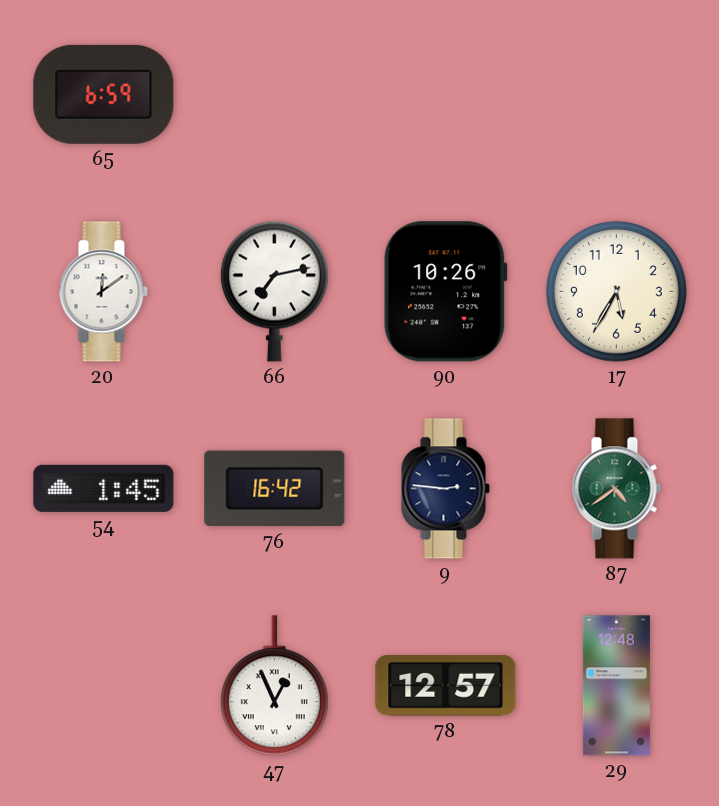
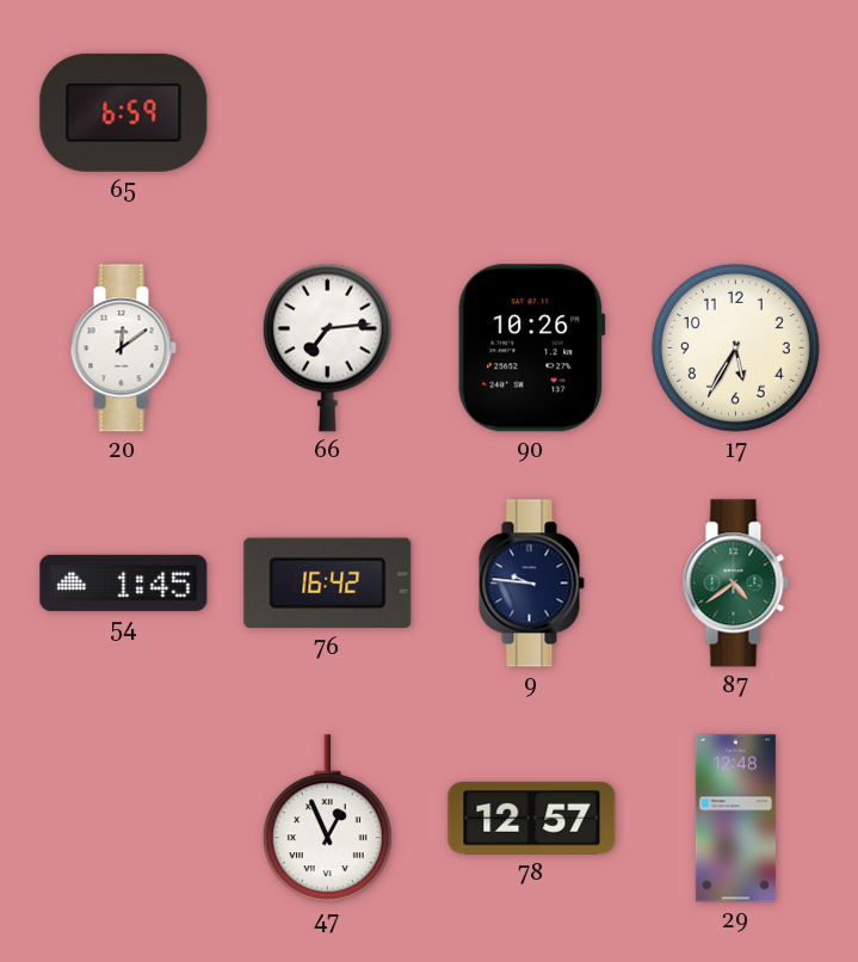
66: 7:13 -> 7:14 (327, 347)
9: 2:46 -> 9:46 (531, 584)
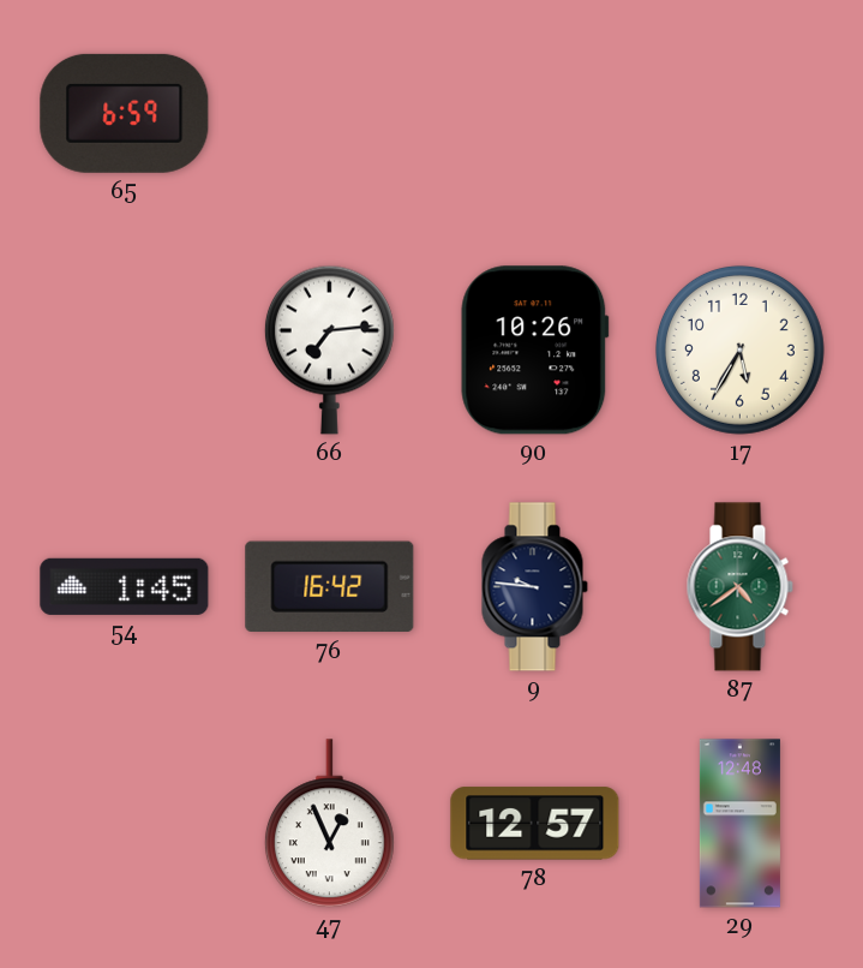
20: 12:09 -> none (123, 349)
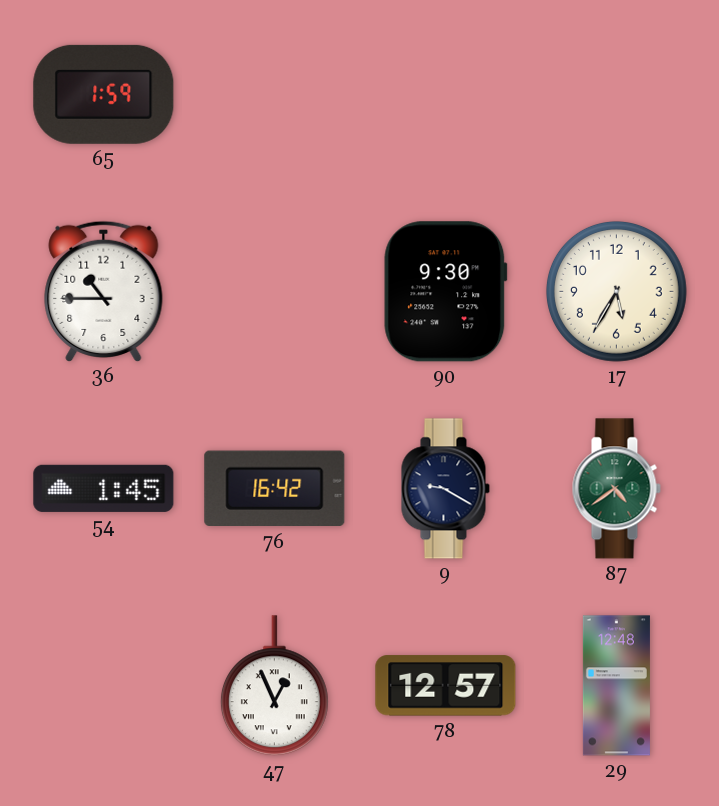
65: 6:59 -> 1:59 (104, 94)
36: none -> 10:45 (104, 291)
66: 7:14 -> none (329, 349)
90: 10:26 -> 9:30 (446, 292)
9: 9:46 -> 9:20 (445, 489)
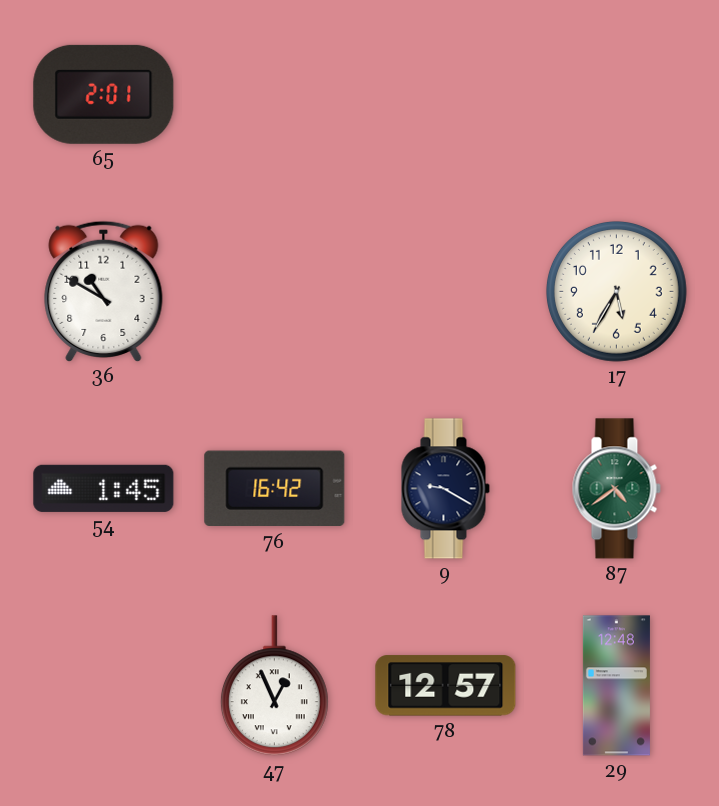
65: 1:59 -> 2:01 (104, 94)
36: 10:45 -> 10:50 (104, 291)
90: 9:30 -> none (446, 292)
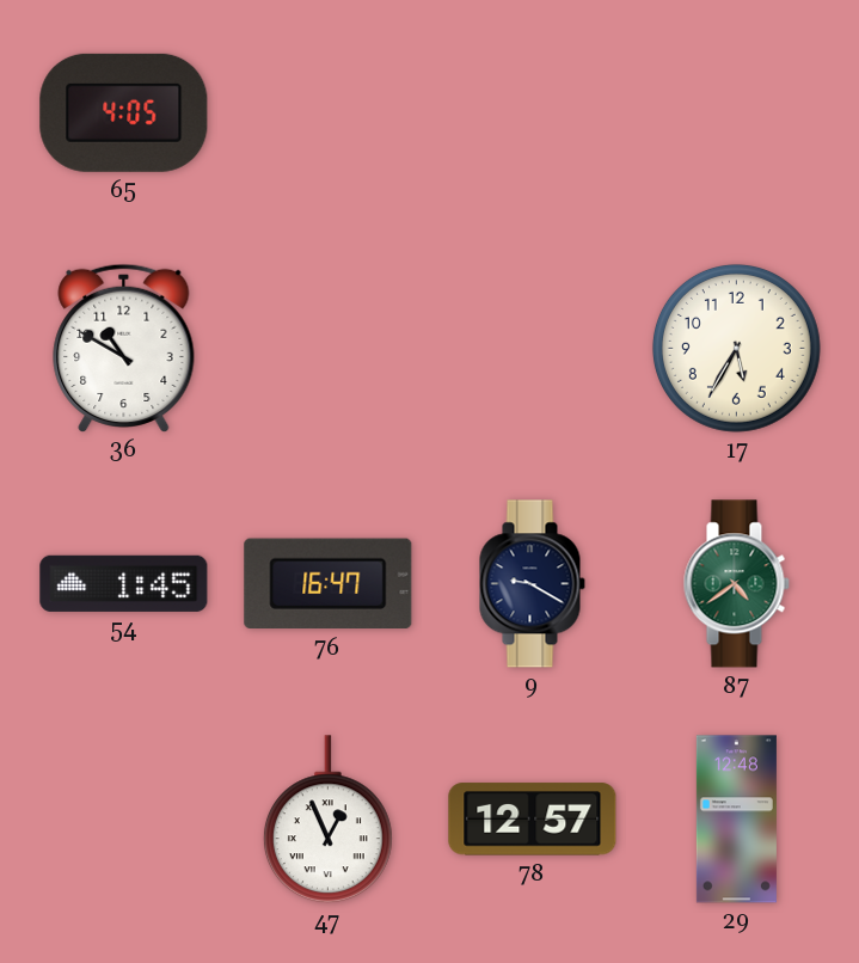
65: 2:01 -> 4:05 (124, 112)
76: 16:42 -> 16:47 (329, 584)
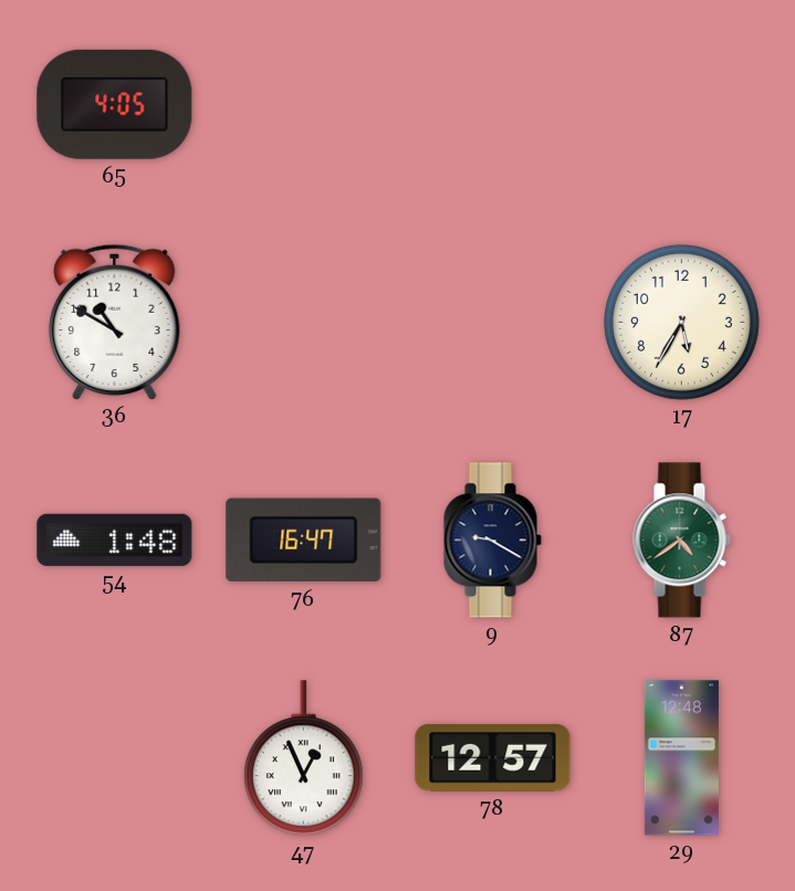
54: 1:45 -> 1:48 (115, 539)
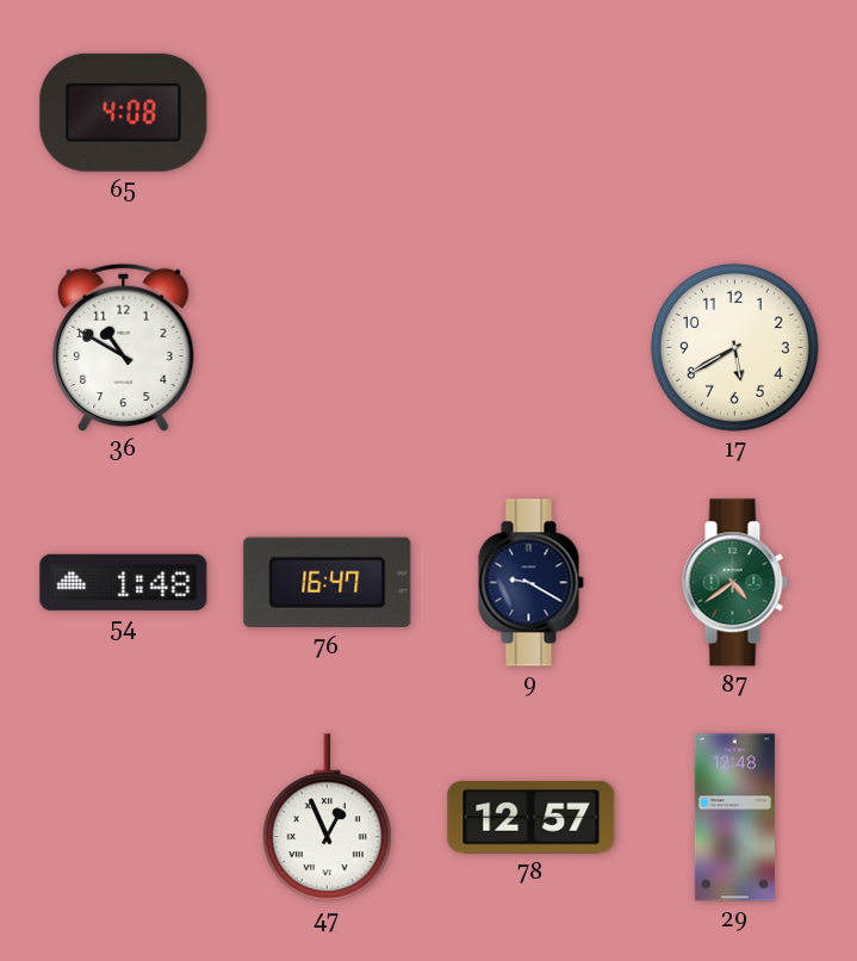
65: 4:05 -> 4:08 (124, 112)
17: 5:35 -> 5:40 (734, 347)
